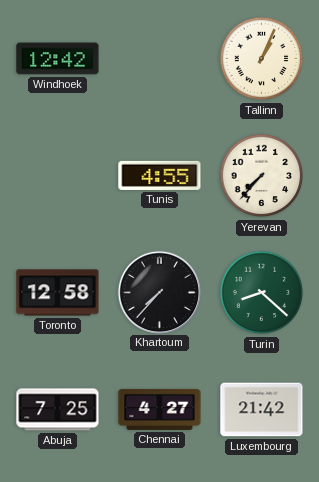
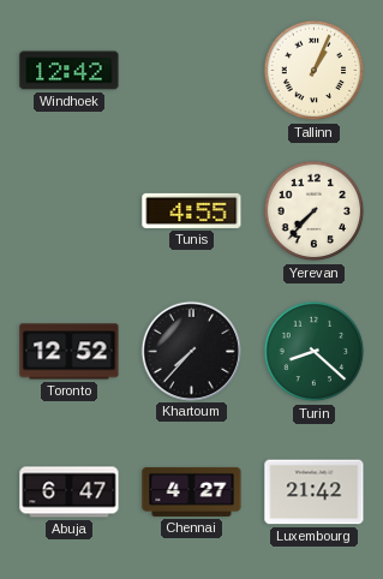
Toronto: 12:58 -> 12:52 (70, 352)
Abuja: 7:25 -> 6:47 (70, 493)
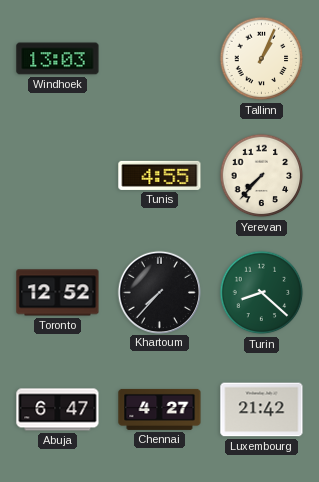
Windhoek: 12:42 -> 13:03 (58, 59)
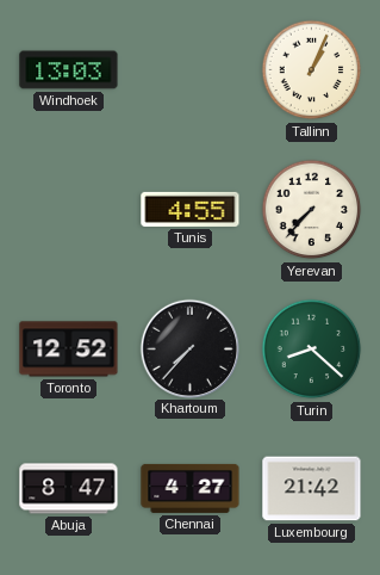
Abuja: 6:47 -> 8:47 (69, 489)
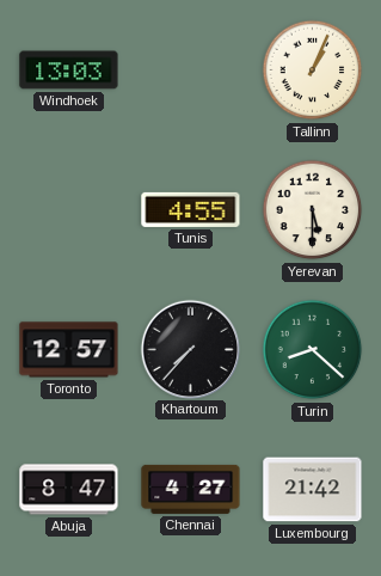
Yerevan: 7:37 -> 5:30 (313, 210)
Toronto: 12:52 -> 12:57 (69, 350)
